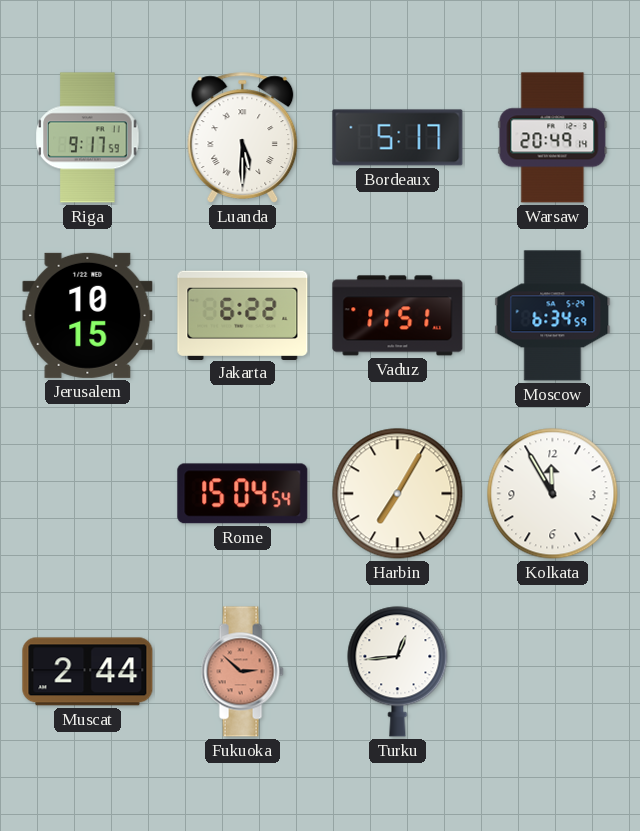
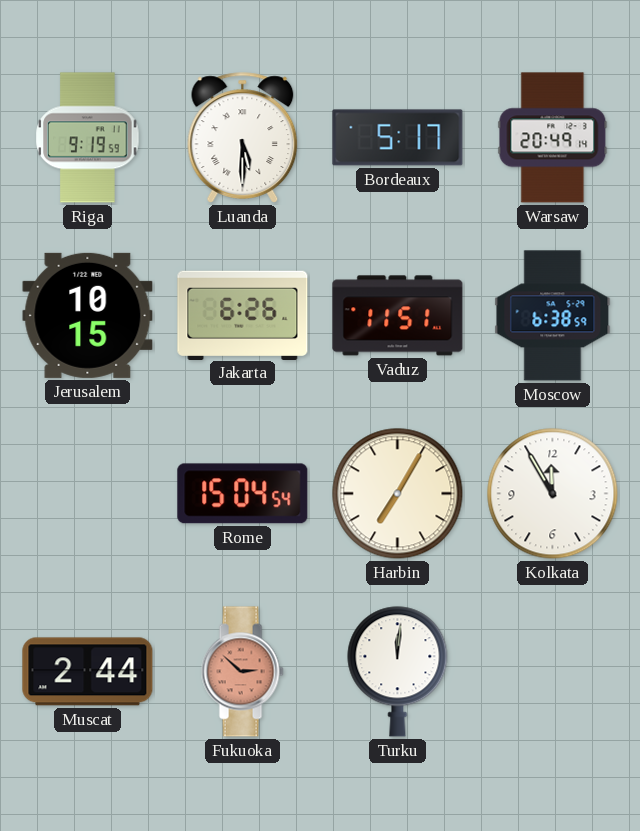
Riga: 9:17 -> 9:19 (88, 138)
Jakarta: 6:22 -> 6:26 (243, 315)
Moscow: 6:34 -> 6:38 (553, 316)
Turku: 12:44 -> 12:01 (398, 672)
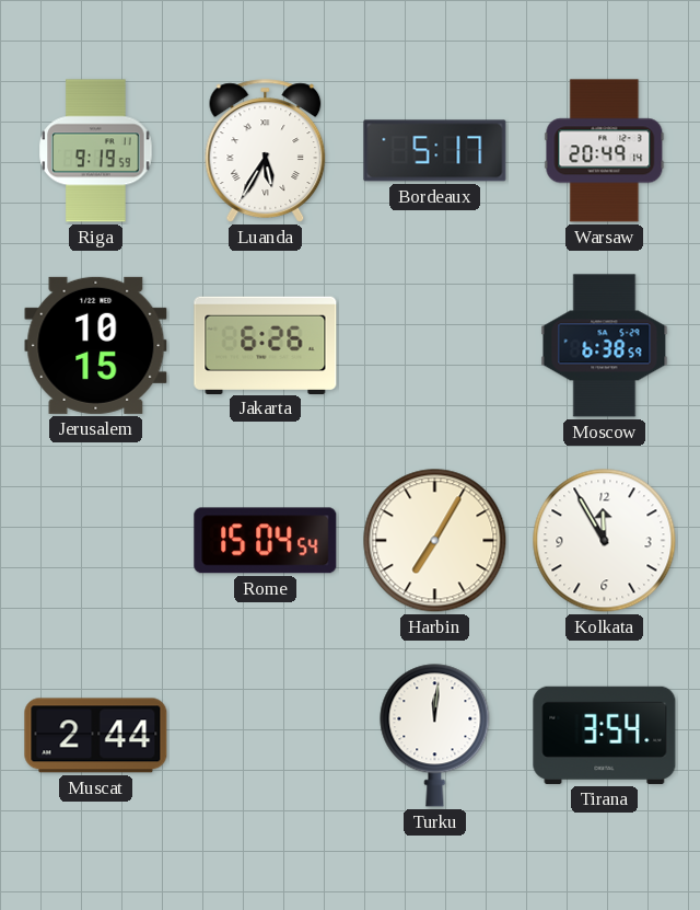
Luanda: 5:30 -> 5:35 (266, 151)
Vaduz: 11:51 -> none (398, 316)
Fukuoka: 2:52 -> none (242, 672)
Tirana: none -> 3:54 (605, 735)
